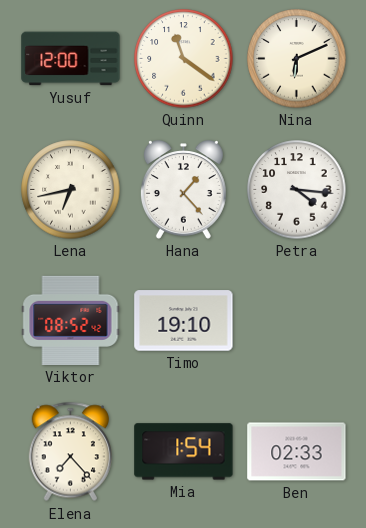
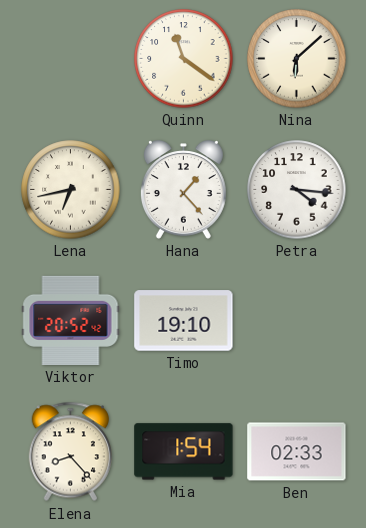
Yusuf: 12:00 -> none (71, 59)
Nina: 6:11 -> 6:08 (297, 59)
Viktor: 08:52 -> 20:52 (71, 320)
Elena: 7:23 -> 8:23 (70, 452)
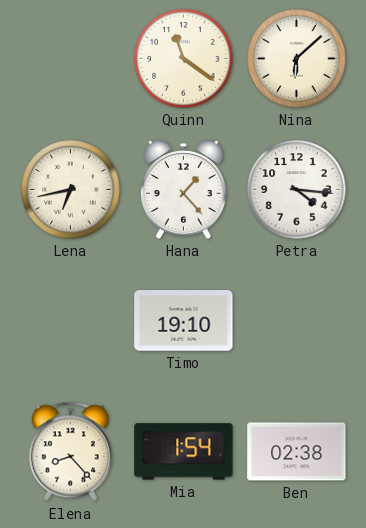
Viktor: 20:52 -> none (71, 320)
Ben: 02:33 -> 02:38 (297, 452)
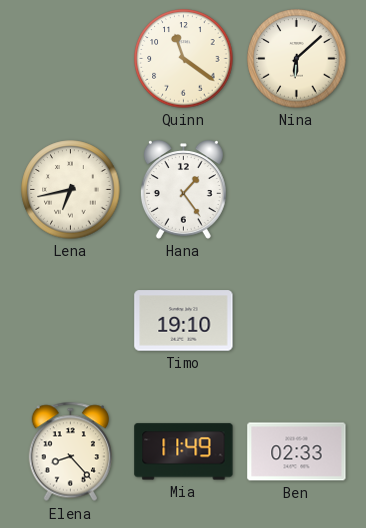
Hana: 1:23 -> 1:24 (183, 190)
Petra: 4:16 -> none (297, 190)
Mia: 1:54 -> 11:49 (184, 452)
Ben: 02:38 -> 02:33 (297, 452)
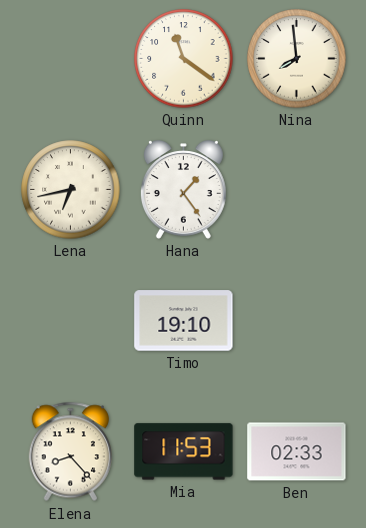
Nina: 6:08 -> 7:59 (297, 59)
Mia: 11:49 -> 11:53 (184, 452)
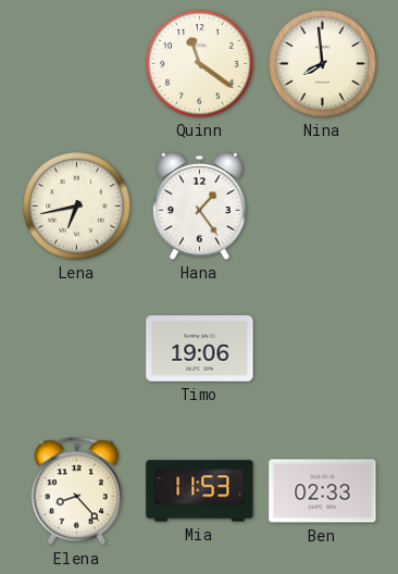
Timo: 19:10 -> 19:06 (200, 349)
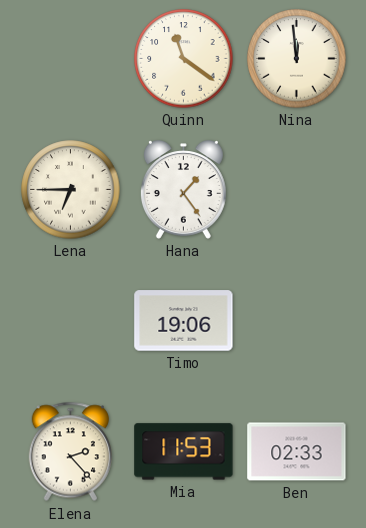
Nina: 7:59 -> 11:59 (297, 59)
Lena: 6:43 -> 6:45 (71, 190)
Elena: 8:23 -> 2:23 (70, 452)
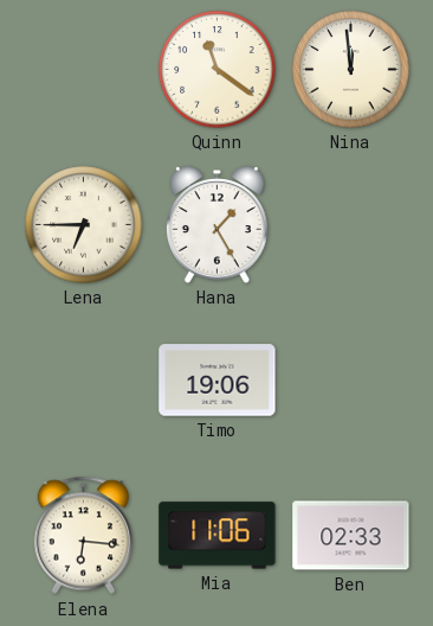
Hana: 1:24 -> 1:25 (217, 225)
Elena: 2:23 -> 6:16 (83, 536)
Mia: 11:53 -> 11:06 (218, 536)
